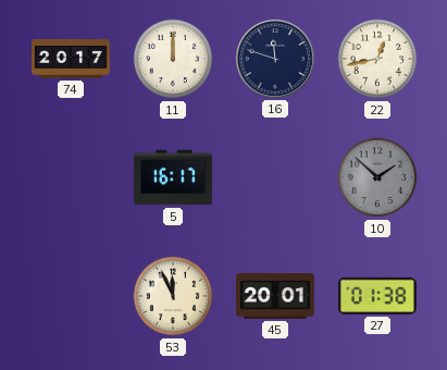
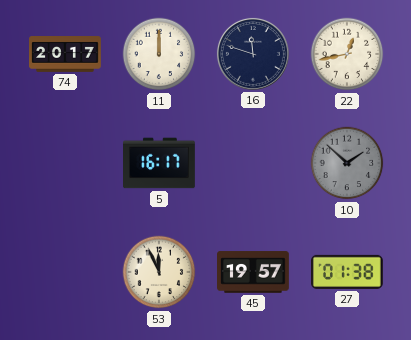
45: 20:01 -> 19:57 (254, 272)
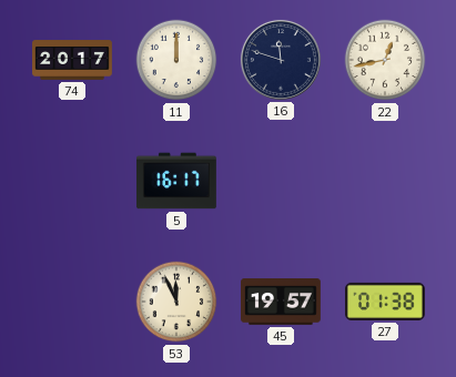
10: 1:52 -> none (347, 163)
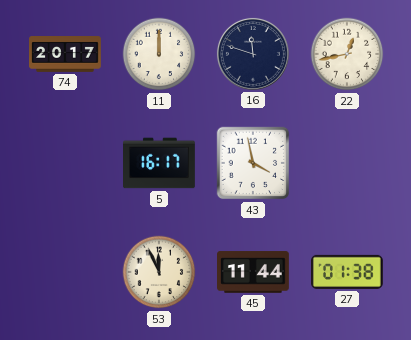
43: none -> 3:58 (253, 163)
45: 19:57 -> 11:44 (254, 272)
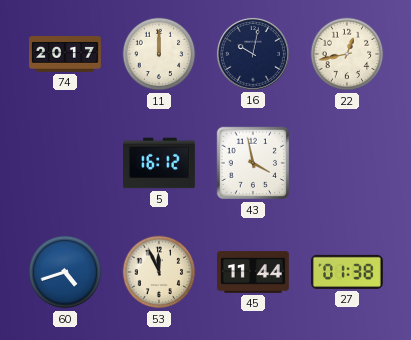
16: 11:48 -> 10:02 (253, 54)
5: 16:17 -> 16:12 (160, 163)
60: none -> 4:42 (65, 272)
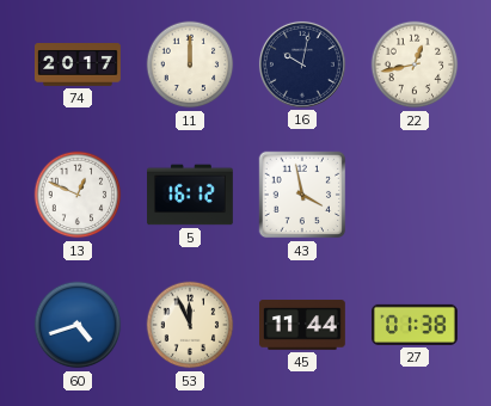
13: none -> 12:49 (78, 195)
